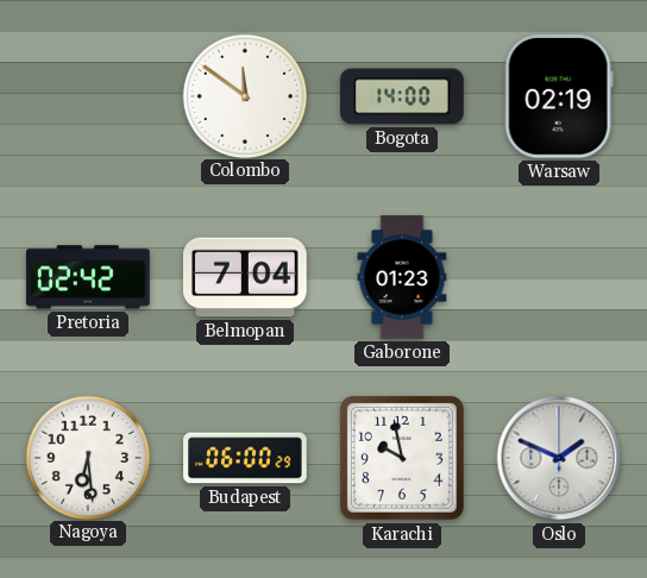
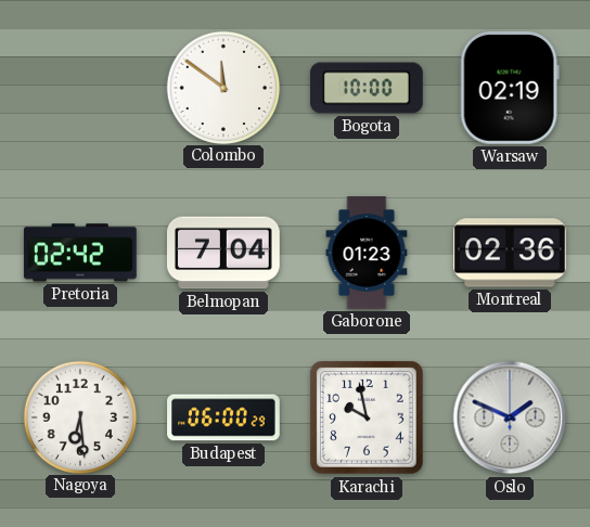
Bogota: 14:00 -> 10:00 (368, 88)
Montreal: none -> 02:36 (511, 253)
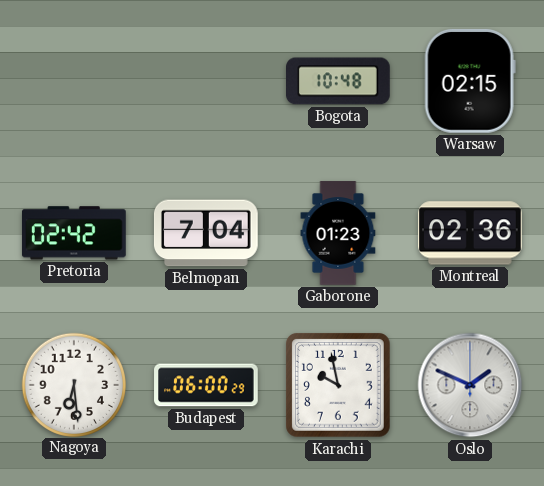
Colombo: 11:51 -> none (222, 87)
Bogota: 10:00 -> 10:48 (339, 81)
Warsaw: 02:19 -> 02:15 (470, 81)
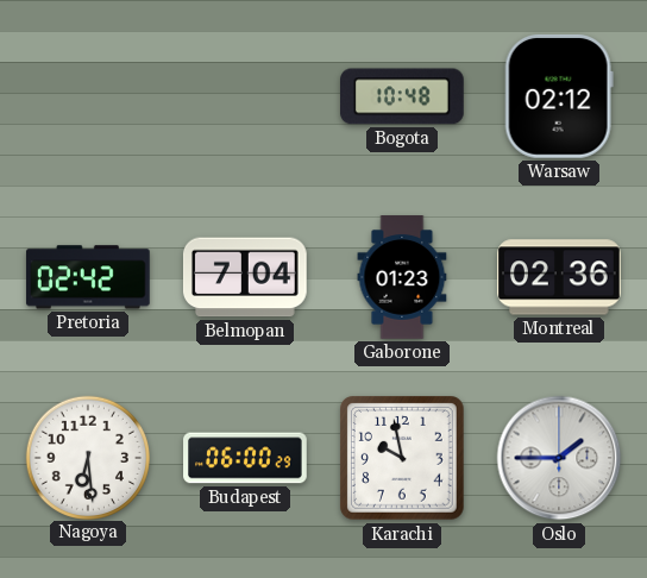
Warsaw: 02:15 -> 02:12 (559, 96)
Oslo: 1:49 -> 1:45 (559, 458)
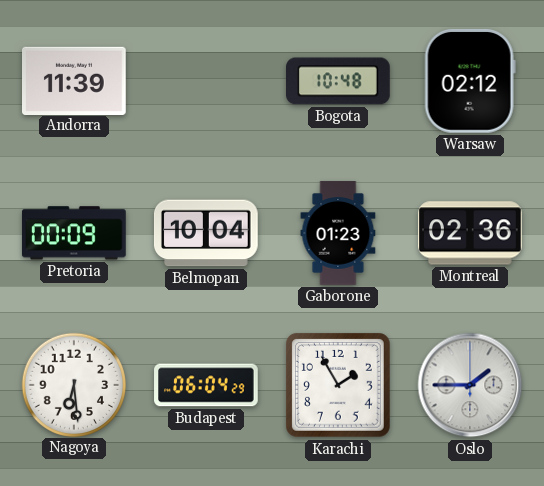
Andorra: none -> 11:39 (75, 80)
Pretoria: 02:42 -> 00:09 (74, 233)
Belmopan: 7:04 -> 10:04 (206, 233)
Budapest: 06:00 -> 06:04 (206, 385)
Karachi: 9:58 -> 1:55 (339, 386)
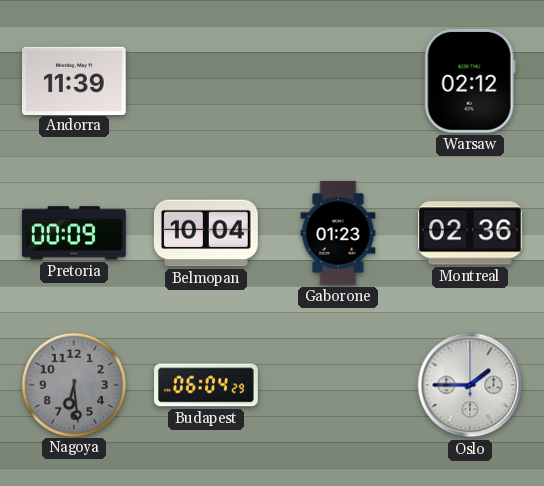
Bogota: 10:48 -> none (339, 81)
Nagoya dial: white -> grey (73, 384)
Karachi: 1:55 -> none (339, 386)
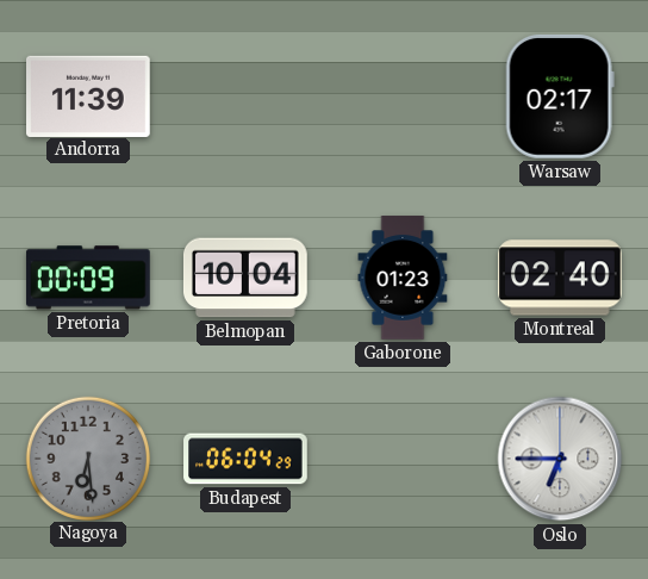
Warsaw: 02:12 -> 02:17 (560, 96)
Montreal: 02:36 -> 02:40 (561, 278)
Oslo: 1:45 -> 6:45 (560, 459)
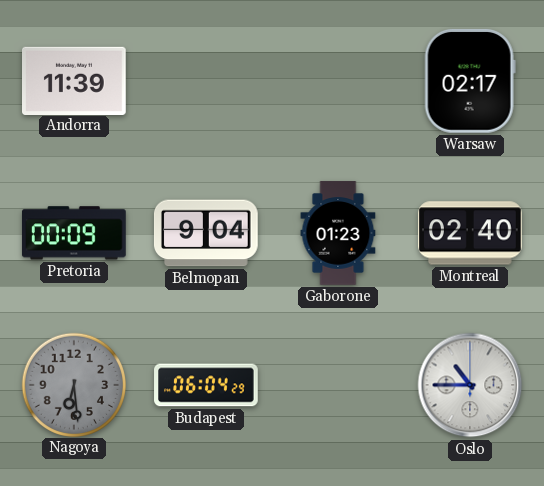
Belmopan: 10:04 -> 9:04 (206, 233)
Oslo: 6:45 -> 10:45 (470, 385)
